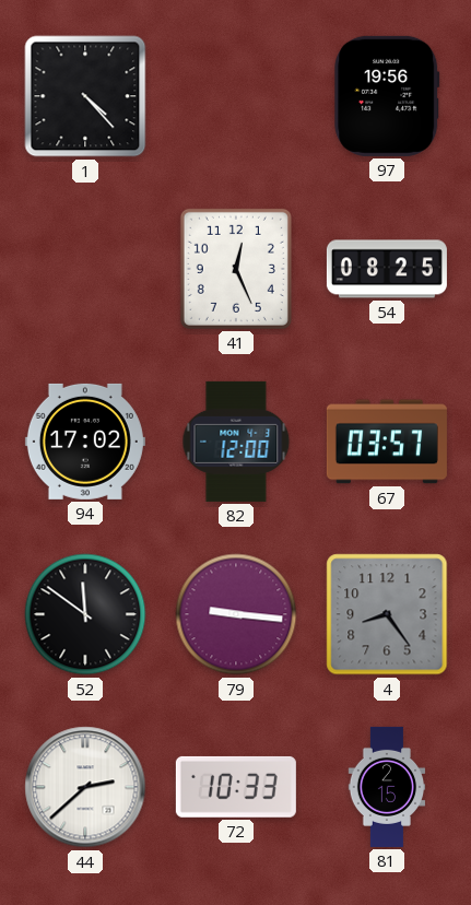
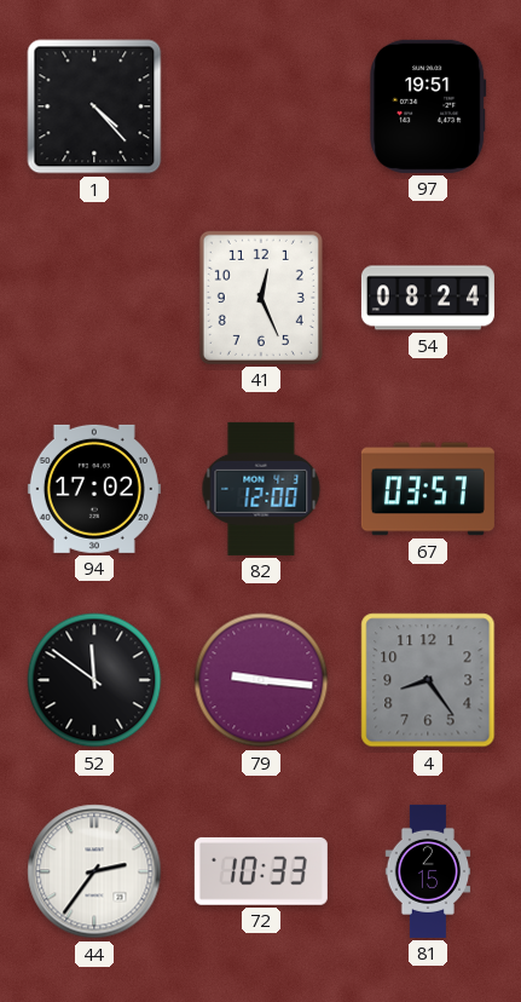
97: 19:56 -> 19:51 (428, 106)
54: 08:25 -> 08:24 (428, 298)
44: 2:38 -> 2:36 (94, 871)
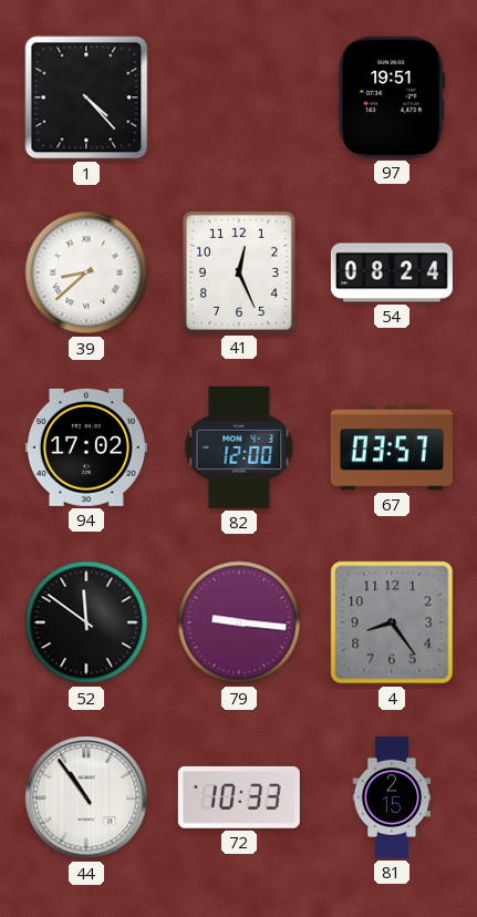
39: none -> 8:38 (86, 272)
44: 2:36 -> 10:54 (86, 797)
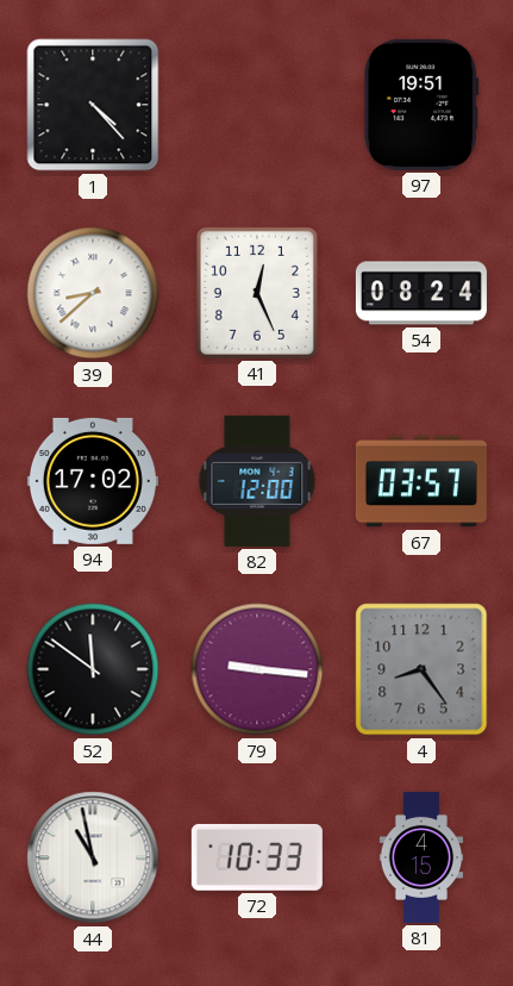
44: 10:54 -> 10:58 (93, 857)
81: 2:15 -> 4:15 (421, 857)
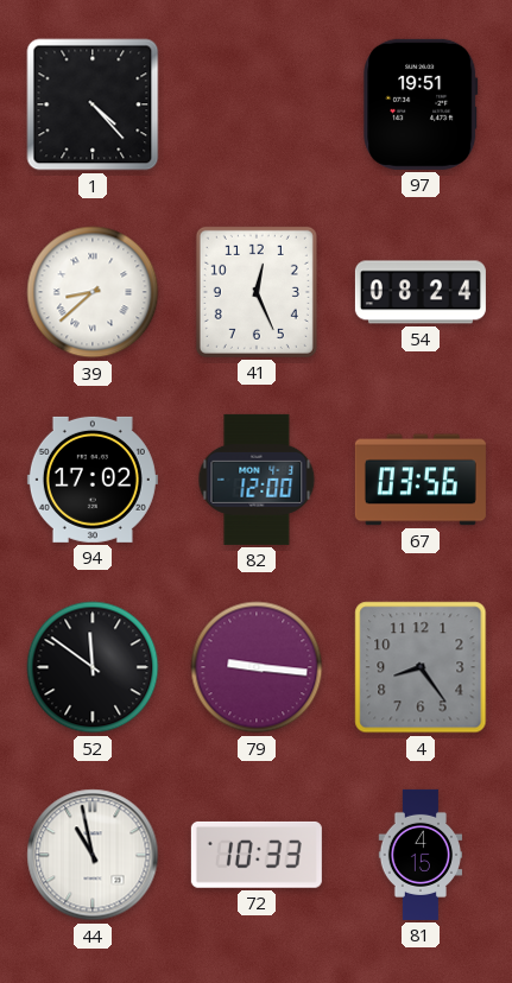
67: 03:57 -> 03:56 (421, 480)
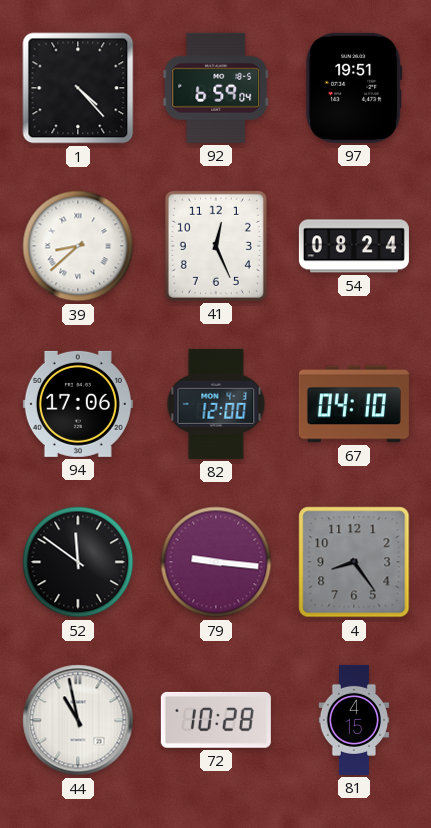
92: none -> 6:59 (216, 88)
94: 17:02 -> 17:06 (78, 404)
67: 03:56 -> 04:10 (354, 404)
72: 10:33 -> 10:28 (216, 720)
